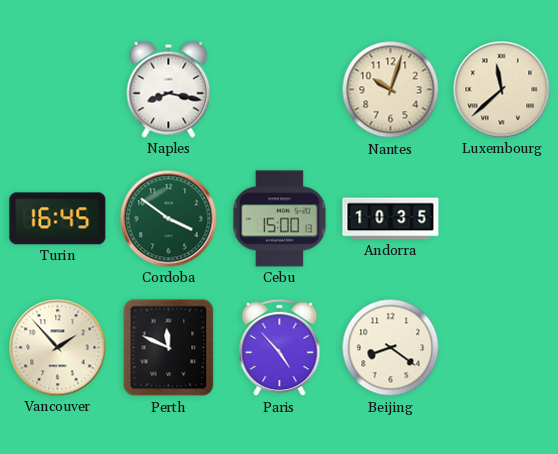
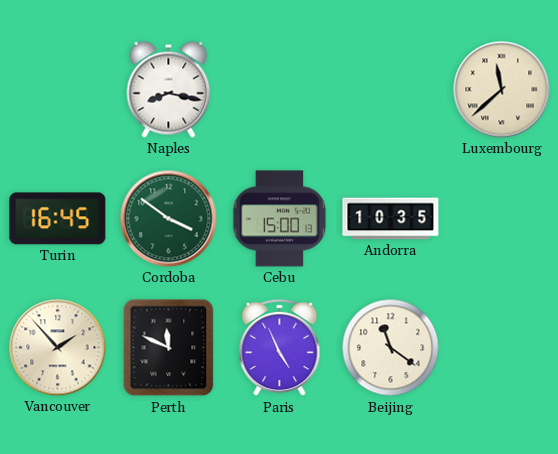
Nantes: 10:03 -> none (391, 90)
Paris: 4:53 -> 4:56 (280, 348)
Beijing: 8:21 -> 11:21 (391, 348)
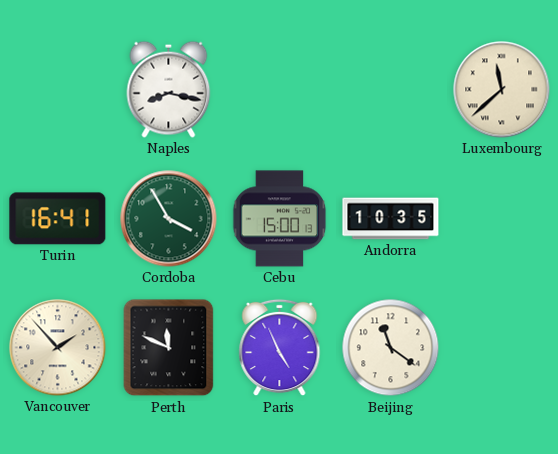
Turin: 16:45 -> 16:41 (58, 219)
Cordoba: 3:51 -> 3:55 (169, 219)
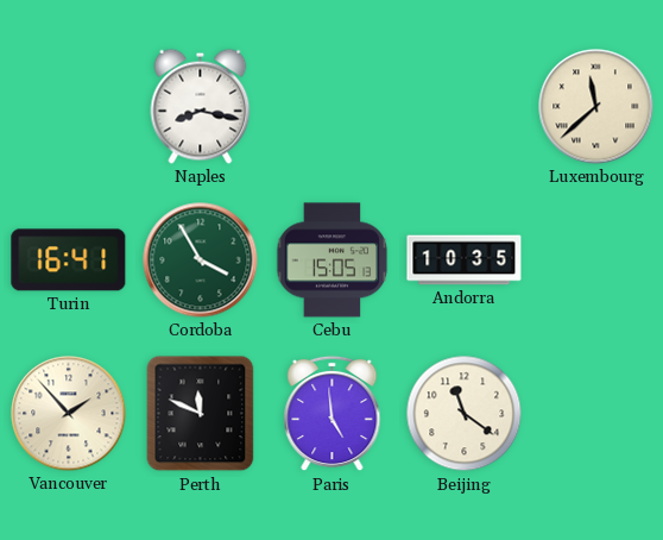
Cebu: 15:00 -> 15:05 (333, 260)
Paris: 4:56 -> 4:59 (333, 414)
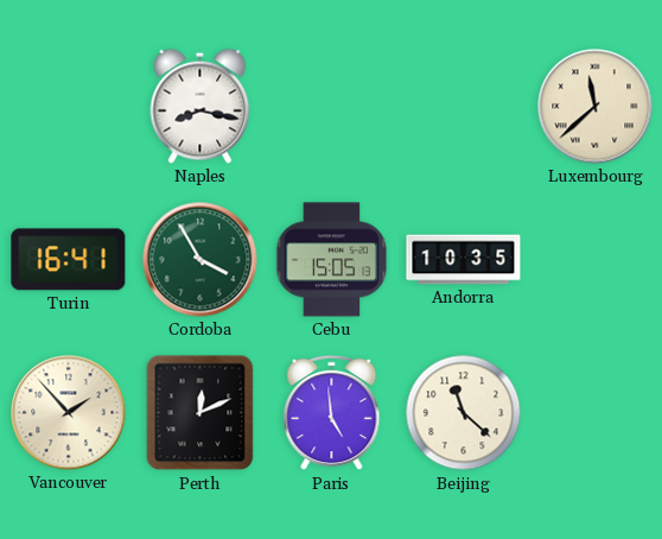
Perth: 11:49 -> 12:11 (200, 413)
Beijing: 11:21 -> 11:22 (464, 413)
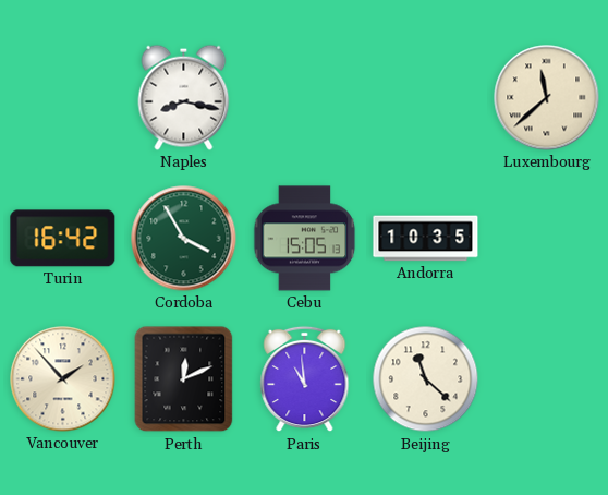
Turin: 16:41 -> 16:42 (63, 239)
Paris: 4:59 -> 10:59 (305, 379)
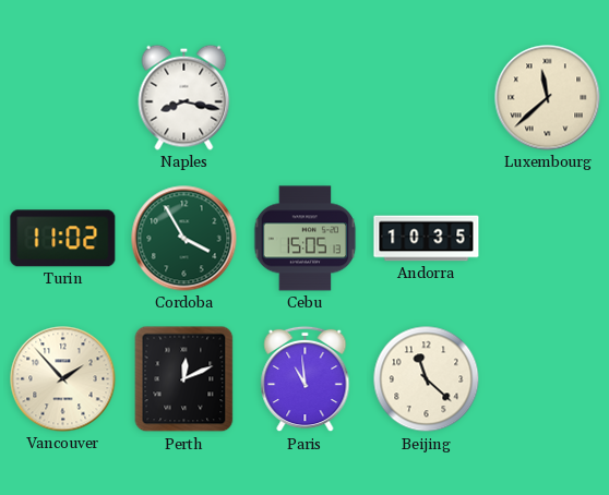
Turin: 16:42 -> 11:02 (63, 239)
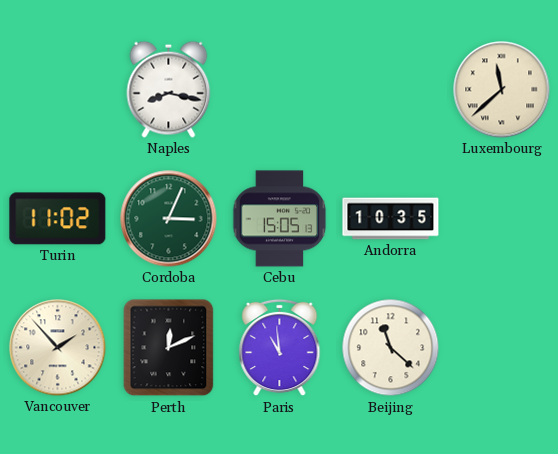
Cordoba: 3:55 -> 3:04 (169, 219)
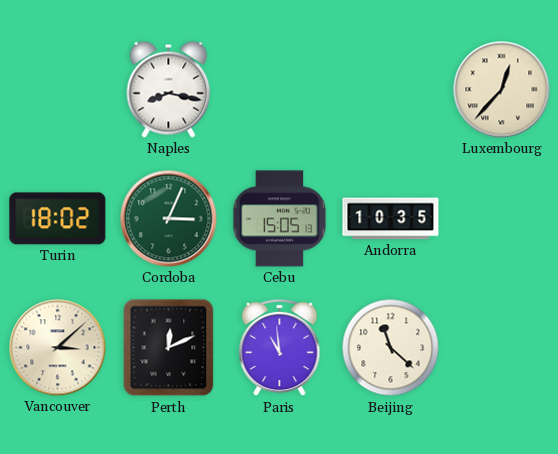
Luxembourg: 11:38 -> 12:37 (502, 90)
Turin: 11:02 -> 18:02 (58, 219)
Vancouver: 1:53 -> 3:08 (58, 348)
